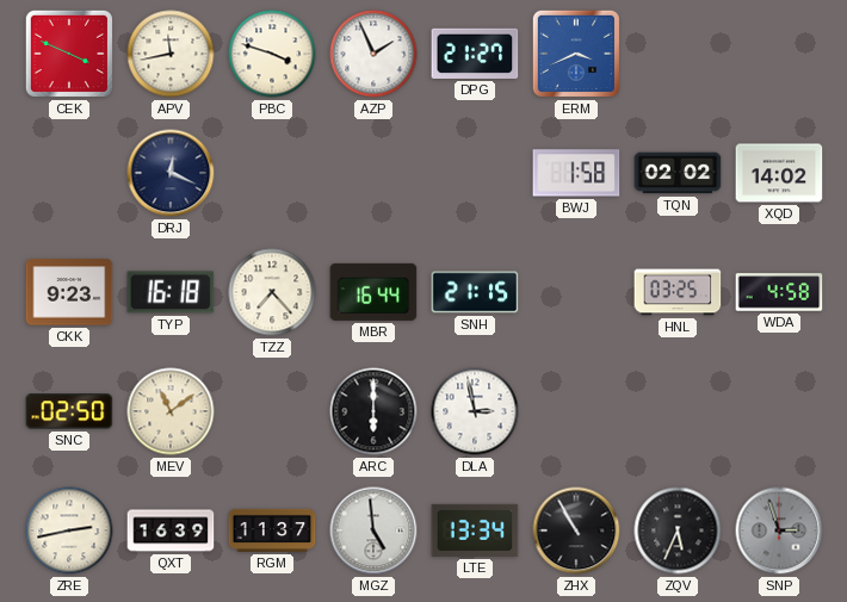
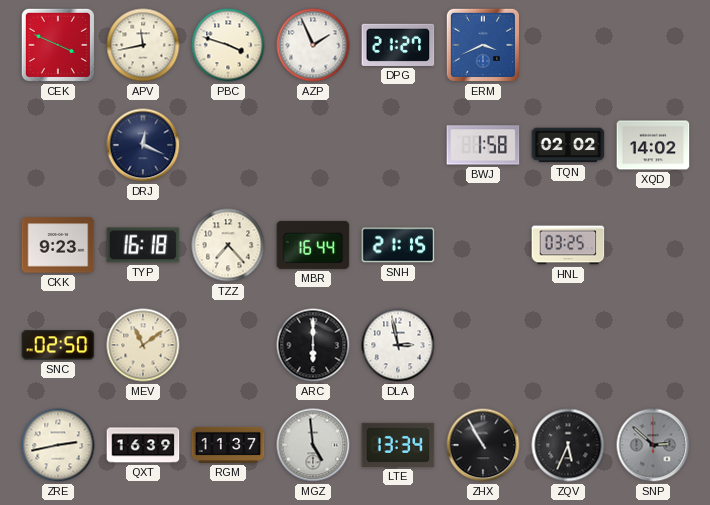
WDA: 4:58 -> none (779, 292)
SNP: 2:57 -> 2:52 (653, 445)
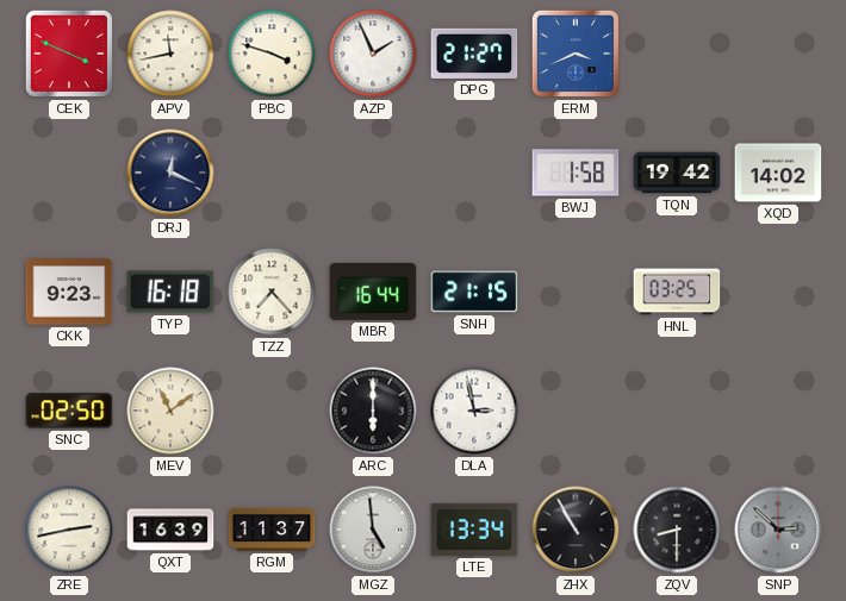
TQN: 02:02 -> 19:42 (677, 173)
ZQV: 5:34 -> 8:30 (677, 530)
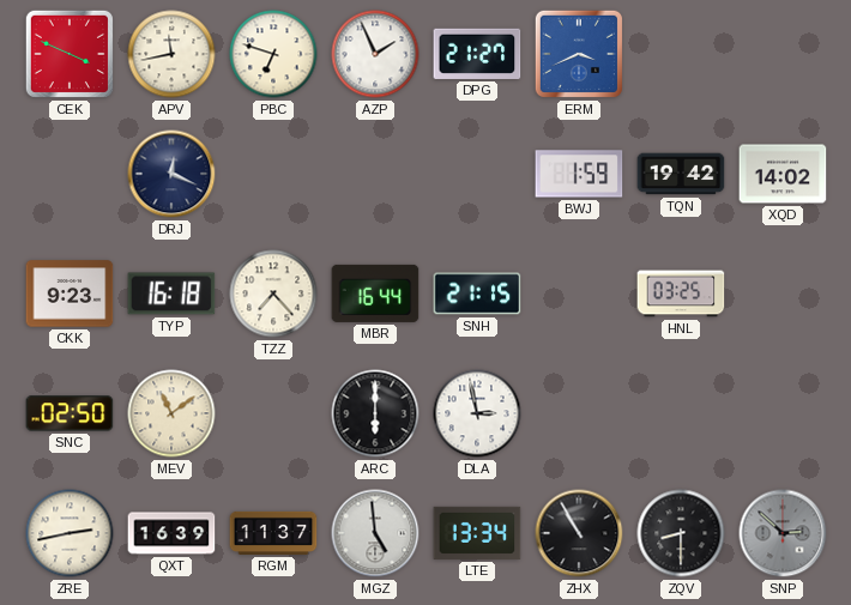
PBC: 3:48 -> 6:48 (273, 54)
BWJ: 1:58 -> 1:59 (579, 174)
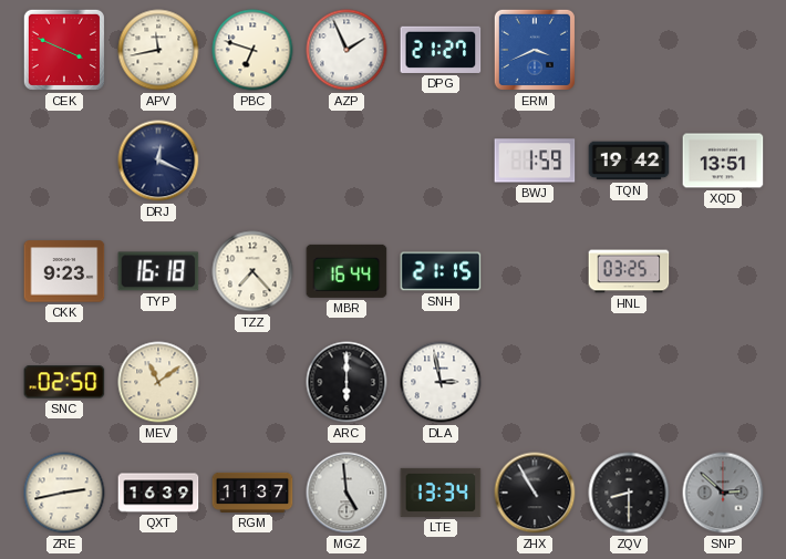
XQD: 14:02 -> 13:51 (723, 161)
